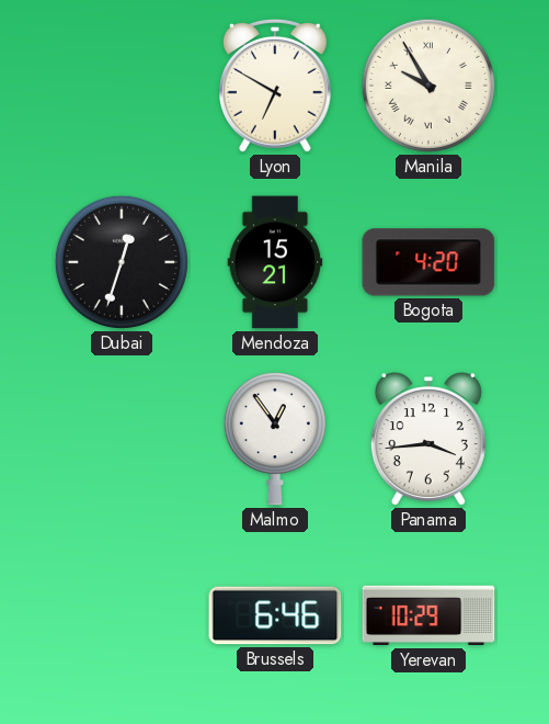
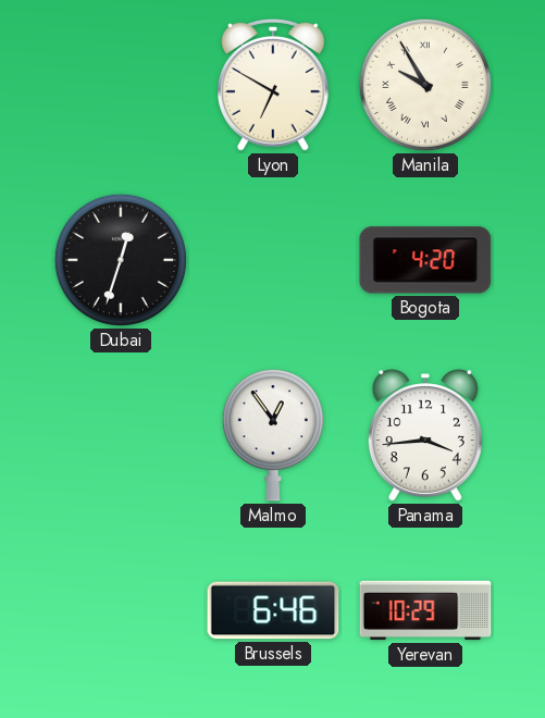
Mendoza: 15:21 -> none (275, 262)
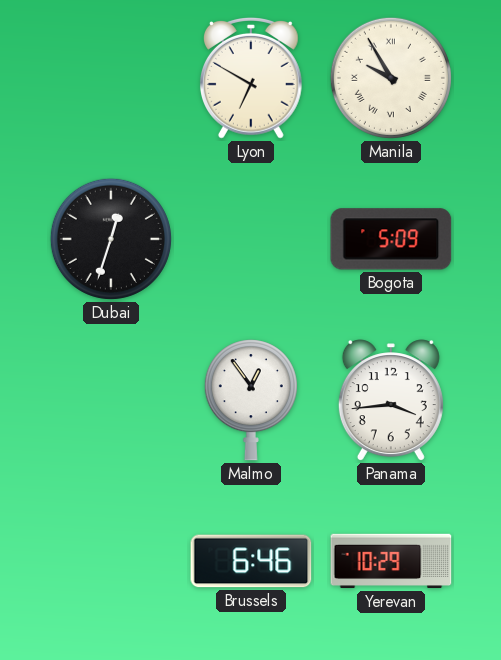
Bogota: 4:20 -> 5:09 (391, 239)
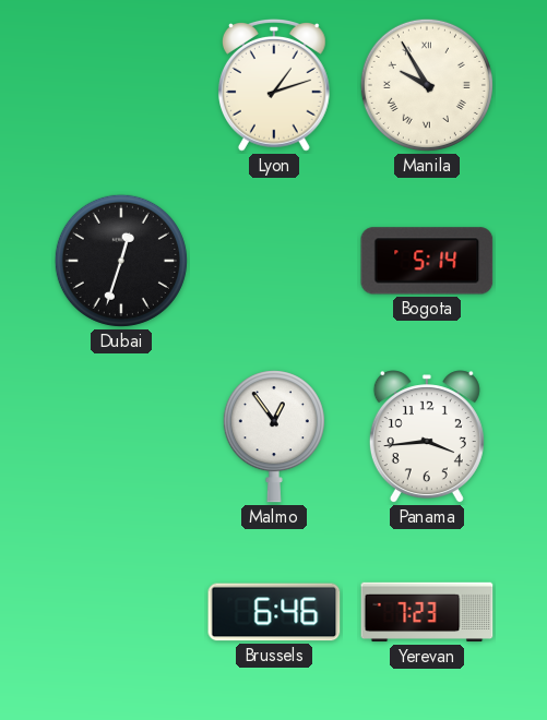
Lyon: 6:50 -> 1:12 (274, 86)
Bogota: 5:09 -> 5:14 (427, 261)
Yerevan: 10:29 -> 7:23 (427, 612)
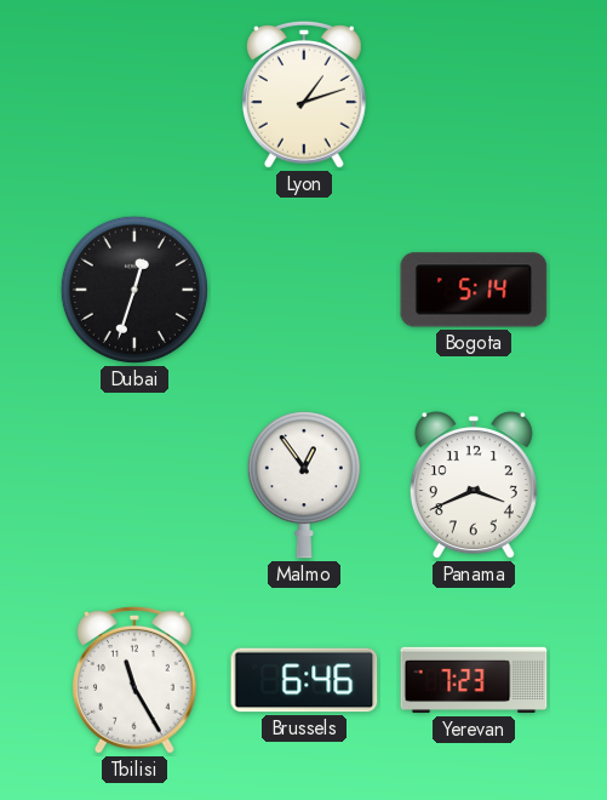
Manila: 9:55 -> none (427, 85)
Panama: 3:44 -> 3:41 (474, 486)
Tbilisi: none -> 11:25 (134, 681)
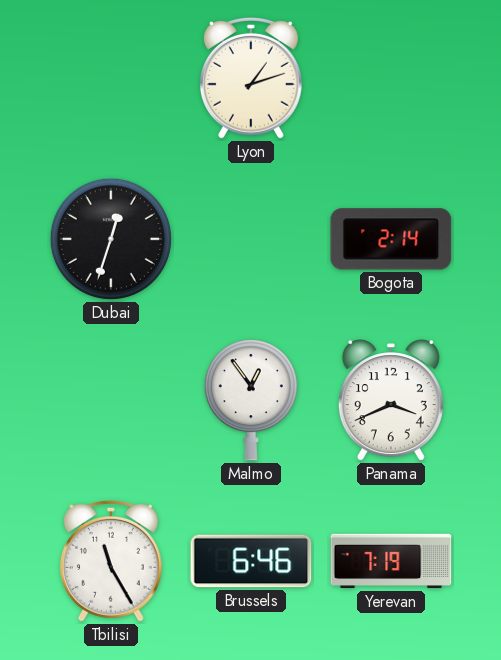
Bogota: 5:14 -> 2:14 (391, 239)
Yerevan: 7:23 -> 7:19 (391, 561)
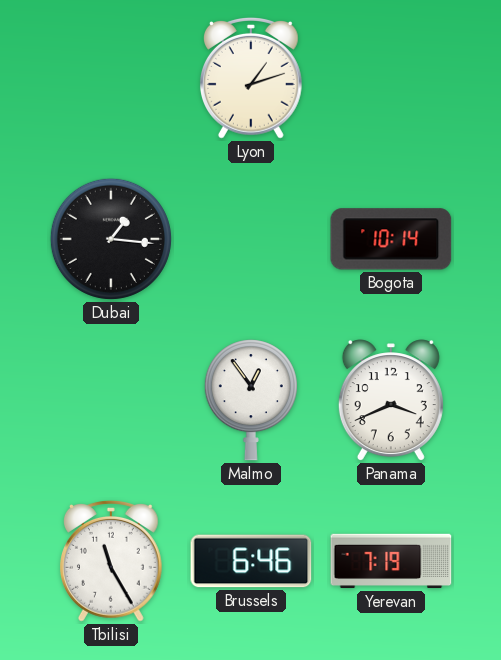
Dubai: 12:33 -> 1:16 (111, 239)
Bogota: 2:14 -> 10:14 (391, 239)
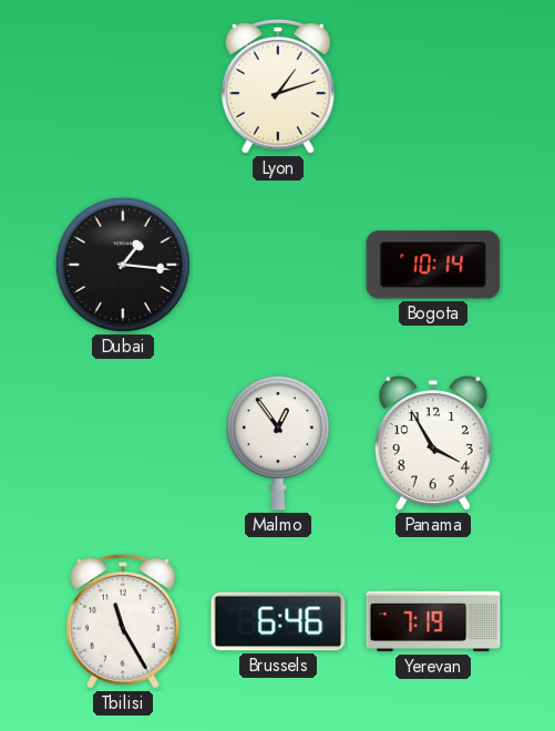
Panama: 3:41 -> 3:55 (433, 444)
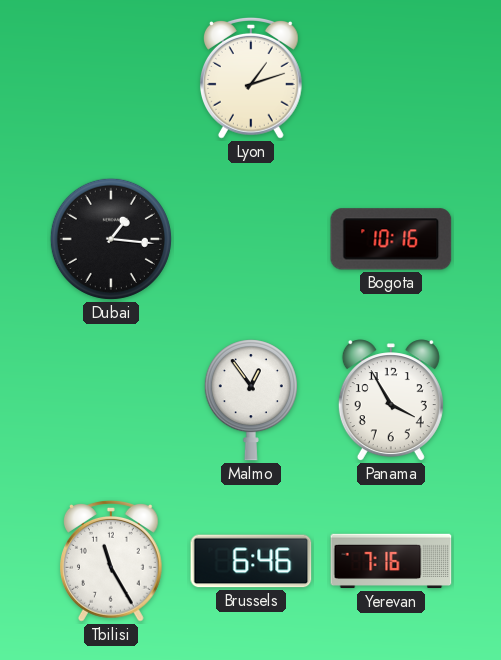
Bogota: 10:14 -> 10:16 (391, 239)
Yerevan: 7:19 -> 7:16 (391, 561)
